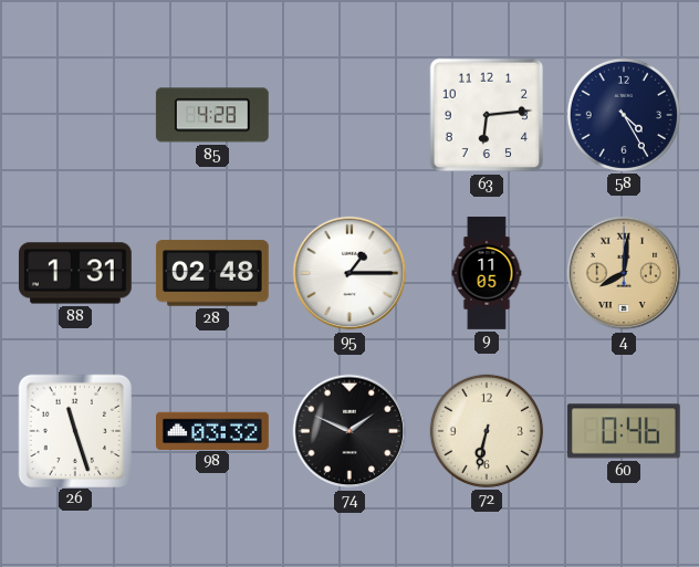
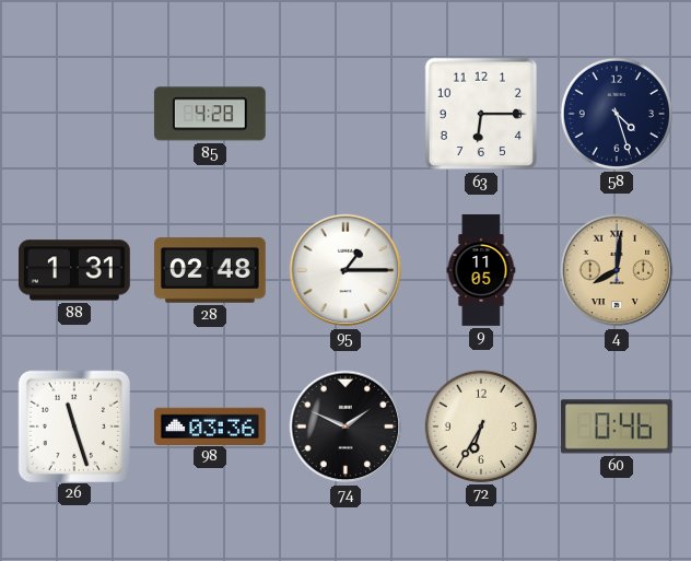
63: 6:14 -> 6:15 (481, 114)
58: 4:25 -> 4:27 (617, 114)
98: 03:32 -> 03:36 (211, 425)
72: 6:32 -> 6:35 (481, 426)
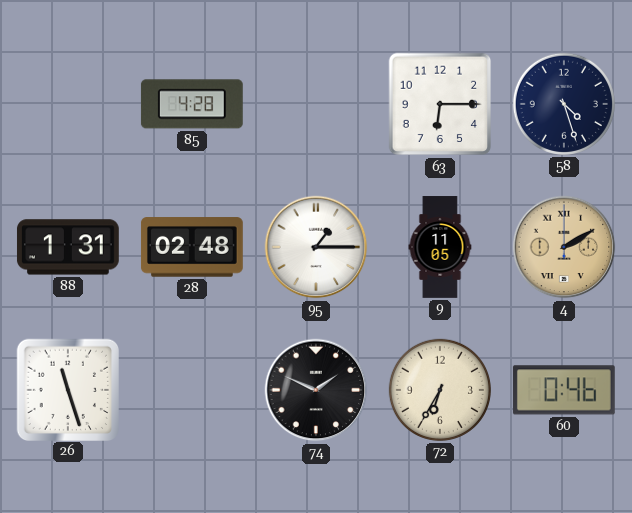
4: 8:01 -> 2:10 (564, 247)
98: 03:36 -> none (211, 425)
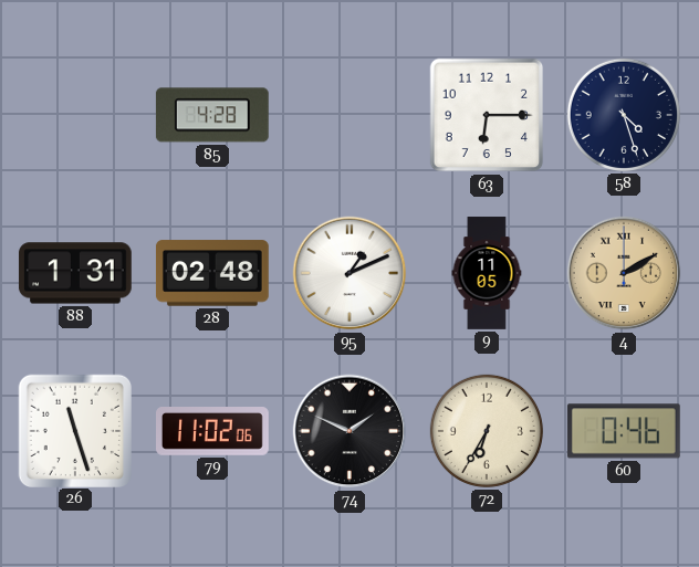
95: 1:15 -> 1:11 (349, 273)
79: none -> 11:02 (213, 432)
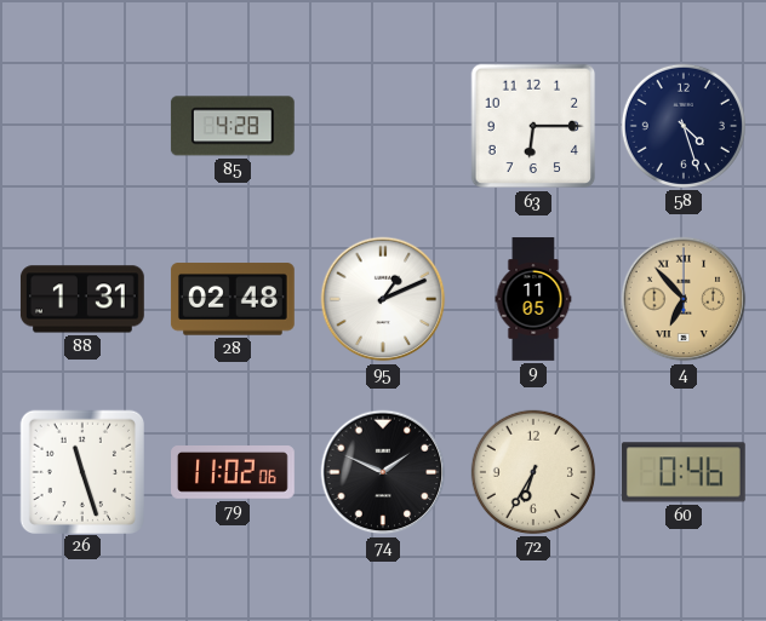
4: 2:10 -> 6:53 (684, 299)
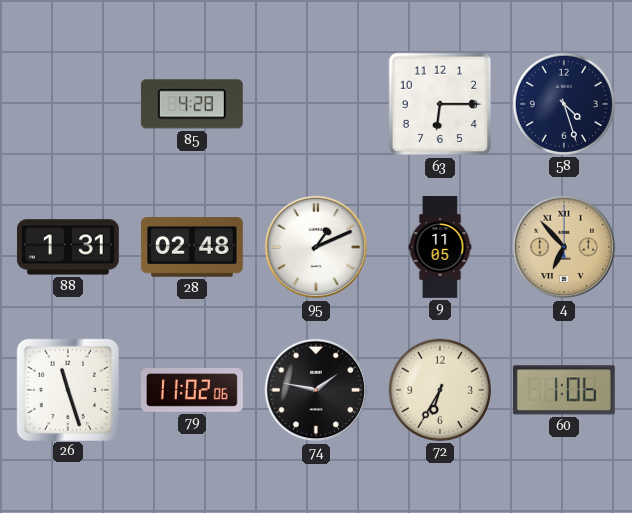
74: 1:49 -> 1:47 (316, 390)
60: 0:46 -> 1:06 (564, 390)
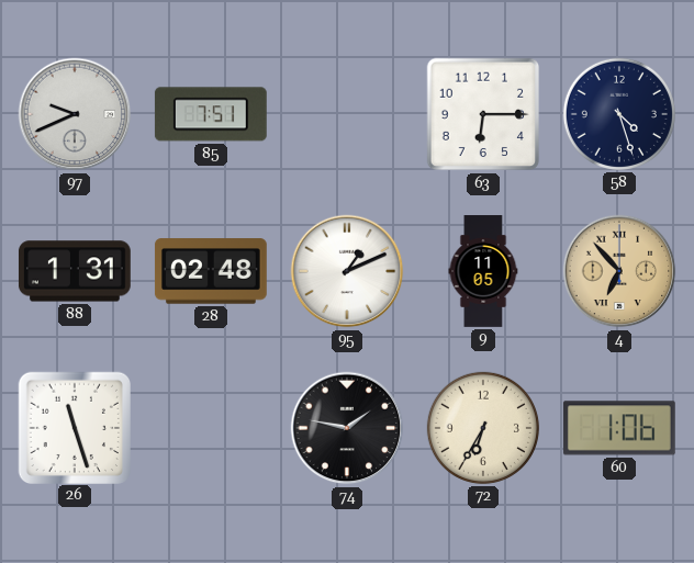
97: none -> 9:41 (75, 114)
85: 4:28 -> 7:51 (211, 114)
79: 11:02 -> none (193, 391)
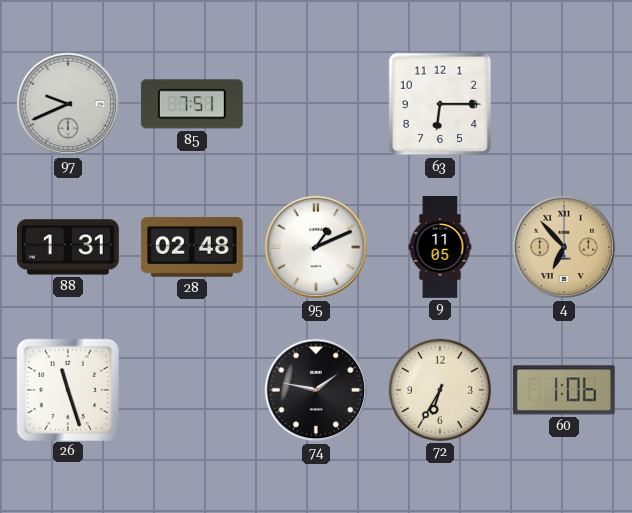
58: 4:27 -> none (619, 114)
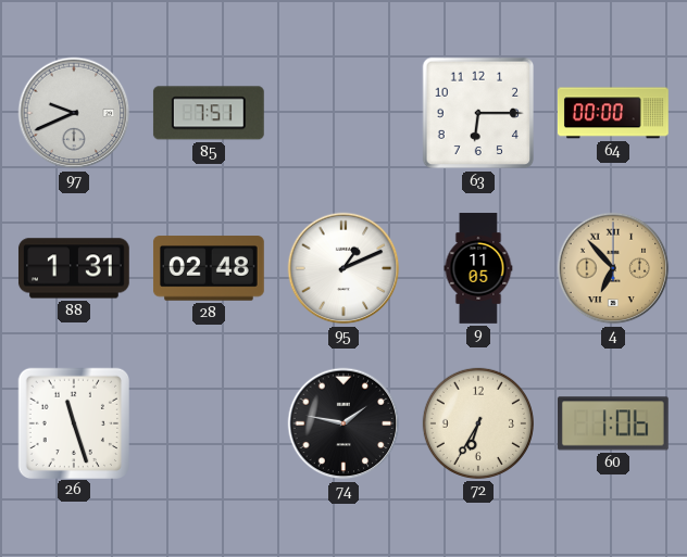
64: none -> 00:00 (614, 113)
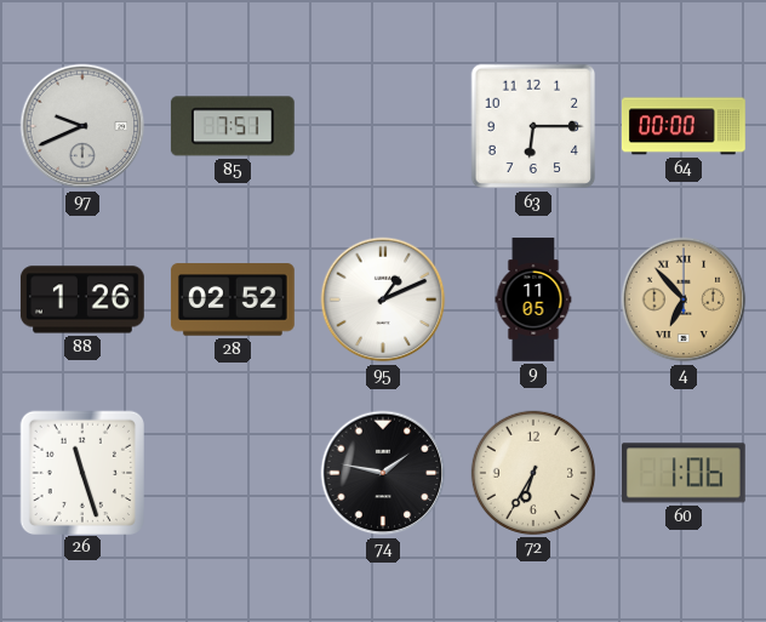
88: 1:31 -> 1:26 (82, 299)
28: 02:48 -> 02:52 (233, 299)
